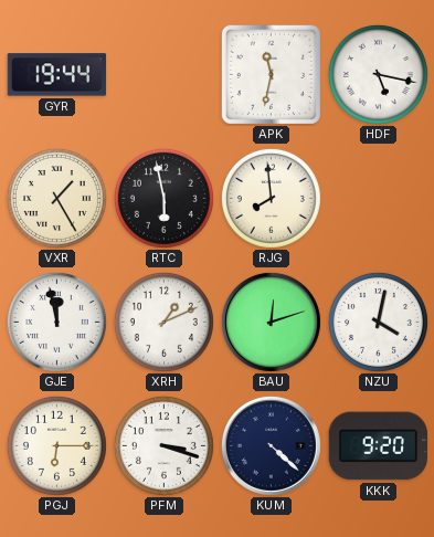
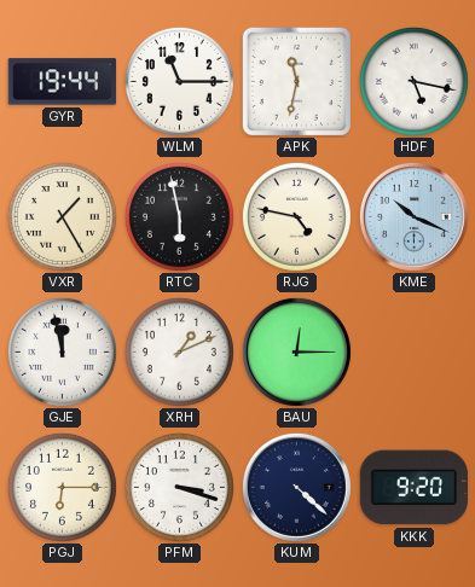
WLM: none -> 11:15 (179, 81)
RJG: 7:59 -> 4:47 (296, 216)
KME: none -> 10:19 (413, 216)
BAU: 12:12 -> 12:15 (296, 351)
NZU: 4:02 -> none (378, 322)
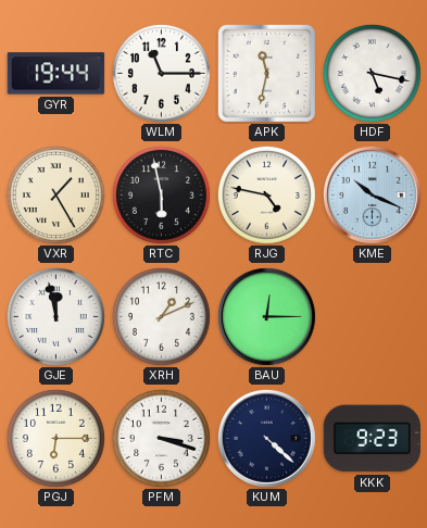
KKK: 9:20 -> 9:23 (373, 439)
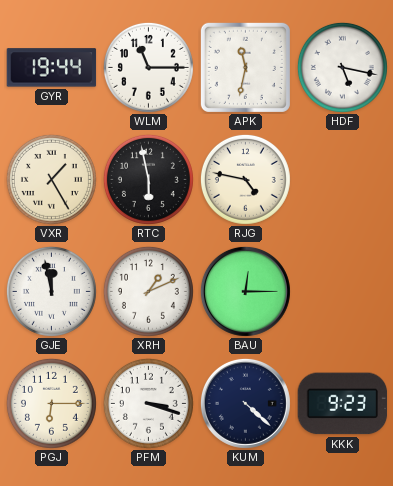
KME: 10:19 -> none (372, 194)
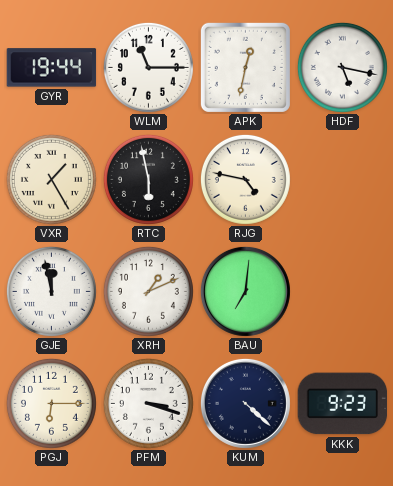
APK: 11:32 -> 12:32 (245, 67)
BAU: 12:15 -> 7:01 (245, 291)
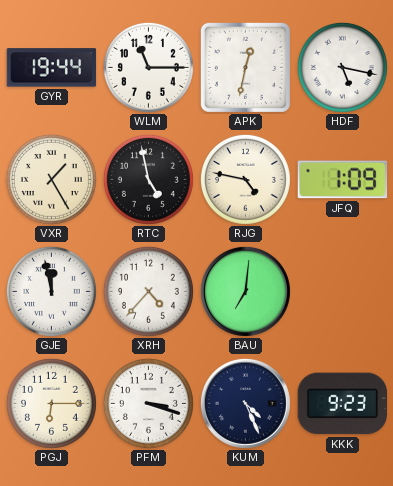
RTC: 5:58 -> 4:58 (148, 179)
JFQ: none -> 1:09 (343, 180)
XRH: 1:11 -> 4:37 (148, 291)
KUM: 4:22 -> 4:26 (245, 403)
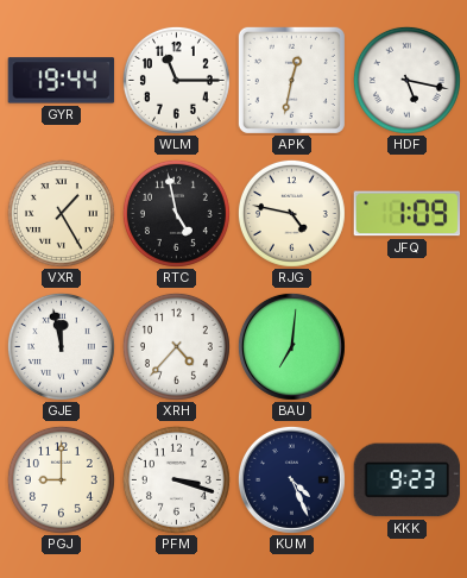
PGJ: 6:15 -> 9:00 (61, 479)
